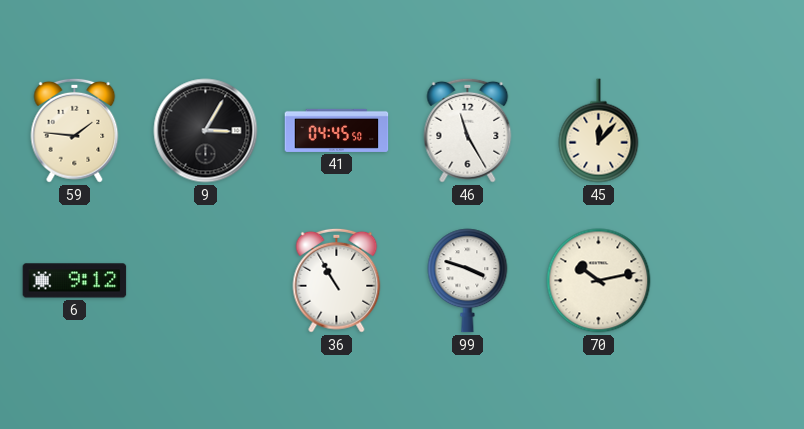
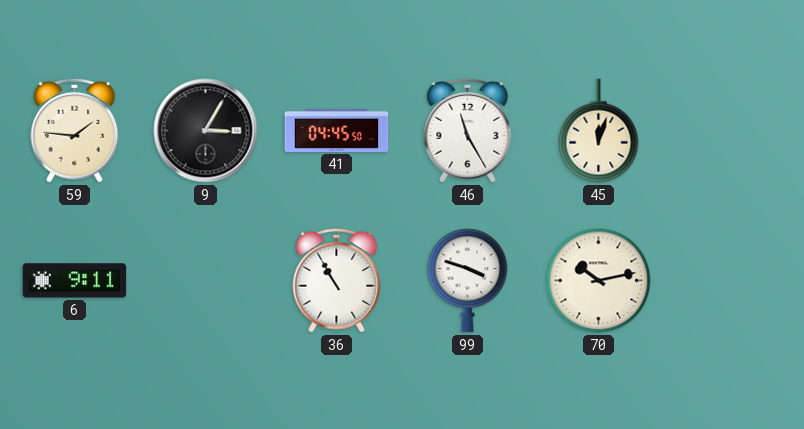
45: 12:07 -> 12:03 (599, 131)
6: 9:12 -> 9:11 (75, 281)
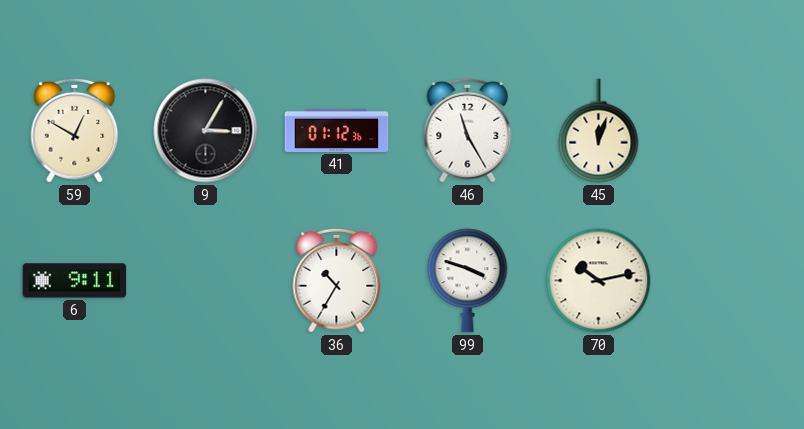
59: 1:46 -> 12:50 (75, 130)
41: 04:45 -> 01:12 (337, 130)
36: 10:55 -> 10:35 (337, 280)
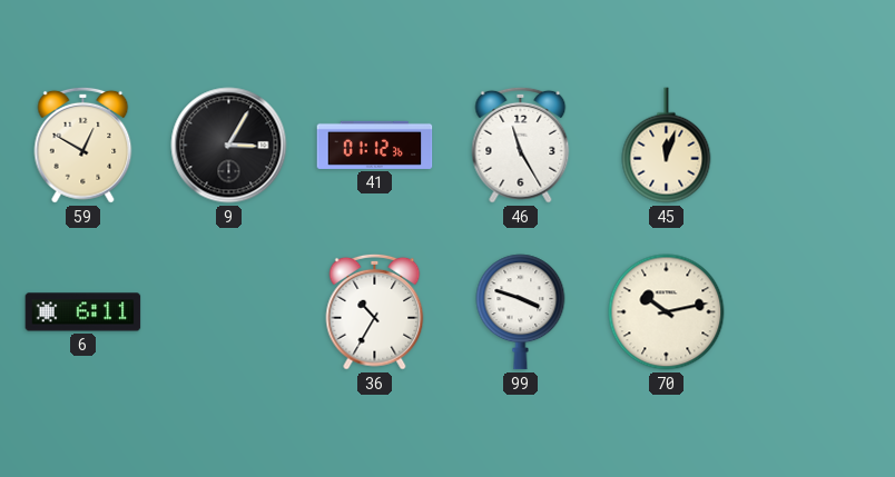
6: 9:11 -> 6:11 (83, 312)
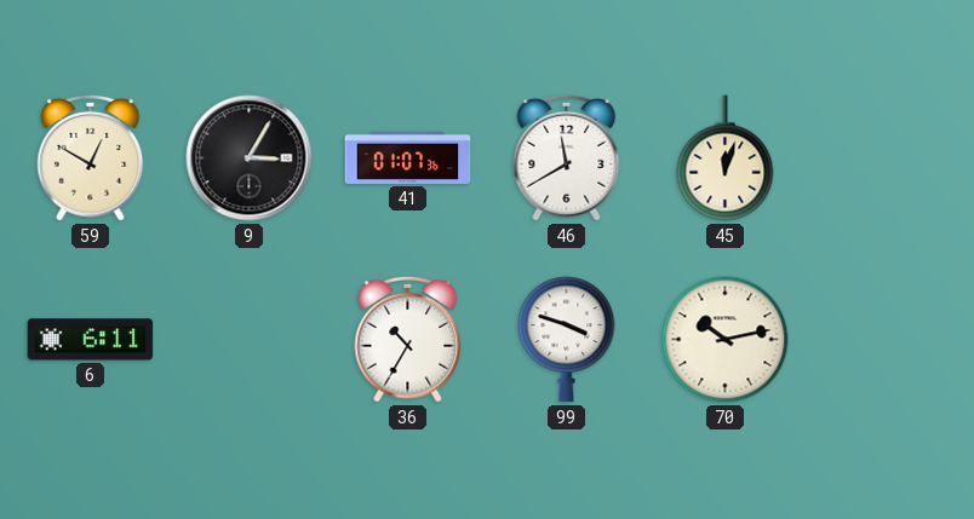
41: 01:12 -> 01:07 (408, 157)
46: 11:25 -> 11:40 (567, 157)
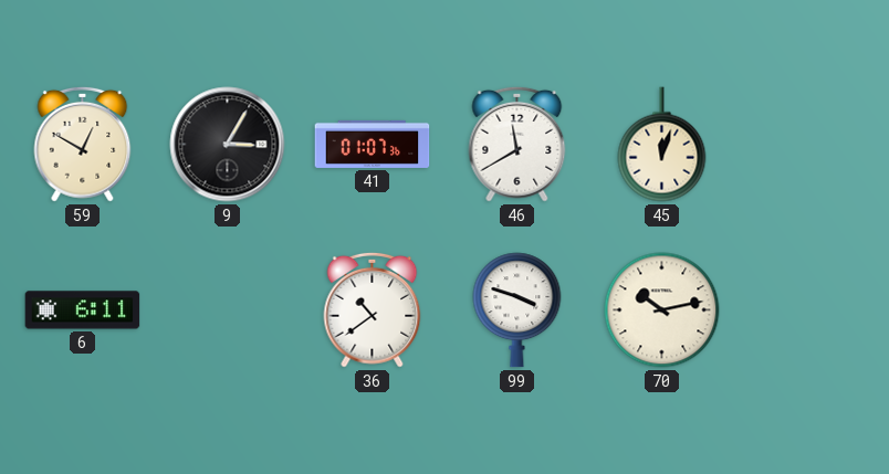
36: 10:35 -> 10:39 (373, 309)
